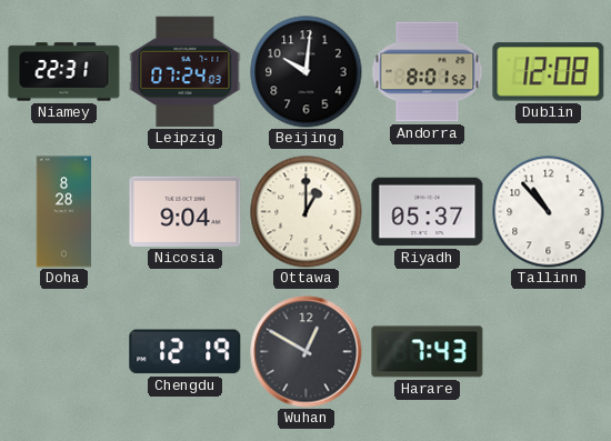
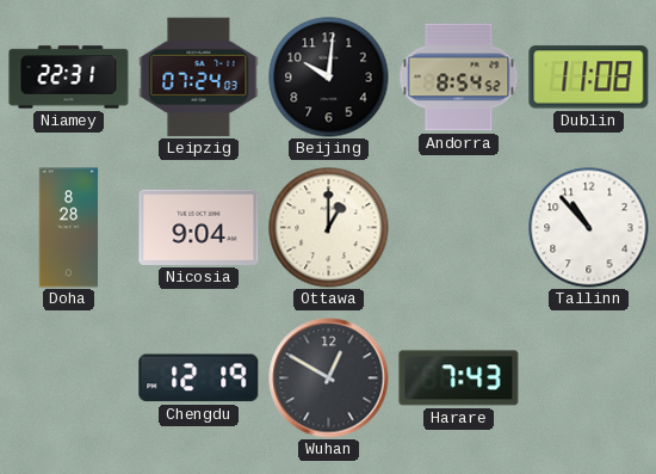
Andorra: 8:01 -> 8:54 (459, 78)
Dublin: 12:08 -> 11:08 (589, 78)
Riyadh: 05:37 -> none (428, 212)
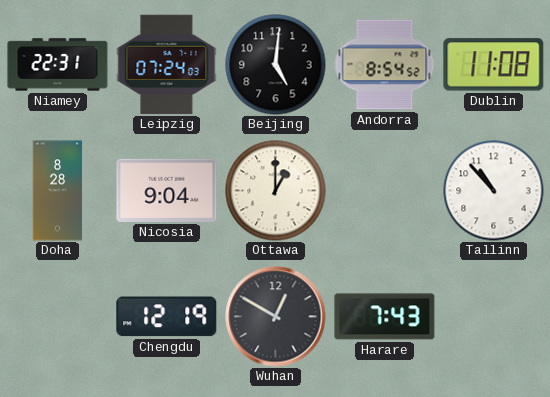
Beijing: 10:01 -> 5:01 (276, 65)
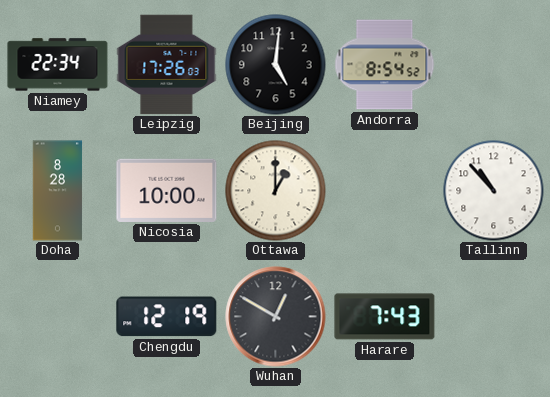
Niamey: 22:31 -> 22:34 (58, 65)
Leipzig: 07:24 -> 17:26 (167, 65)
Dublin: 11:08 -> none (494, 65)
Nicosia: 9:04 -> 10:00 (167, 190)
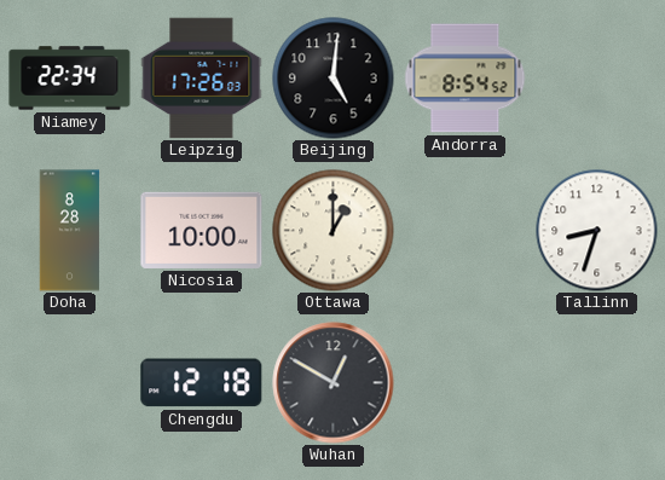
Tallinn: 10:53 -> 8:33 (597, 231)
Chengdu: 12:19 -> 12:18 (202, 383)
Harare: 7:43 -> none (385, 317)
